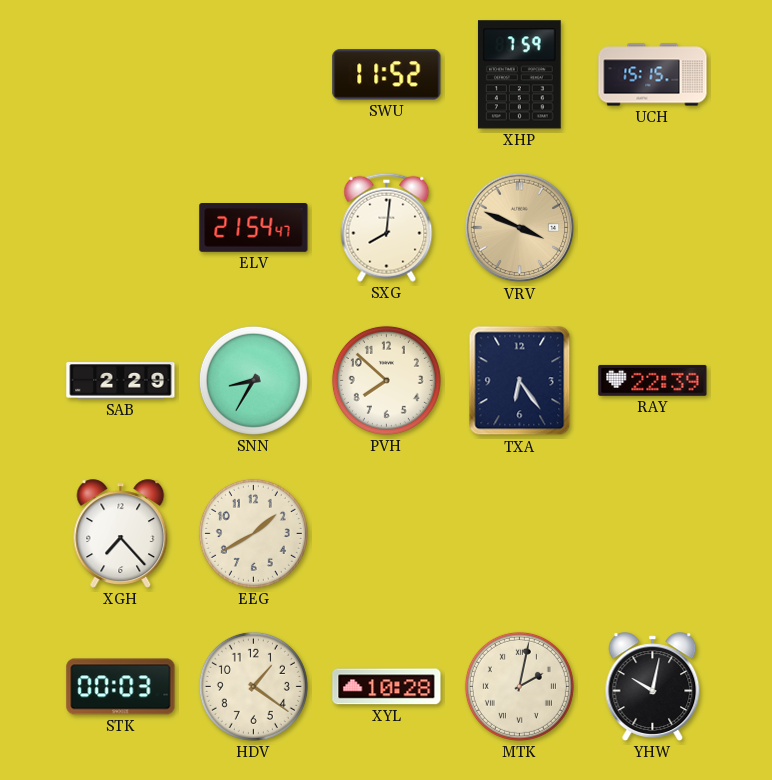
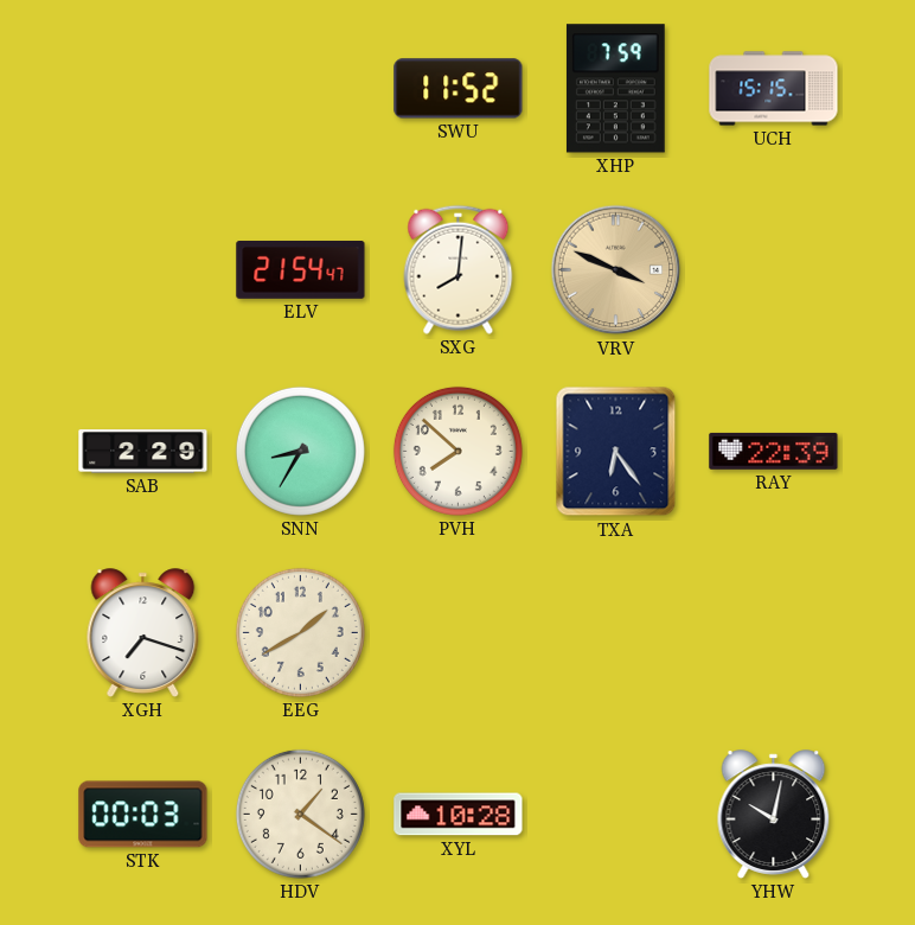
XGH: 7:23 -> 7:18 (143, 633)
MTK: 2:02 -> none (519, 686)
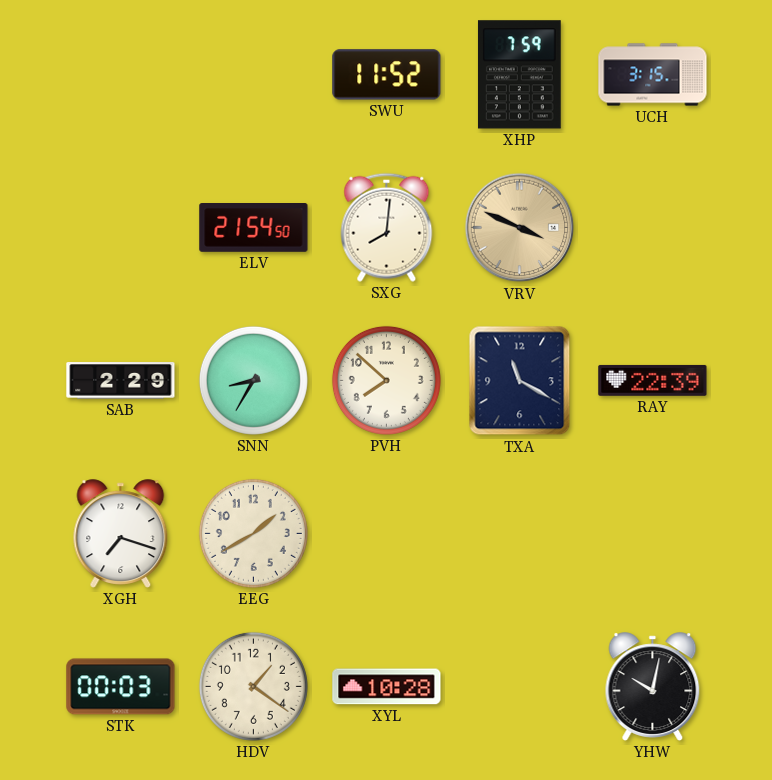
UCH: 15:15 -> 3:15 (653, 75)
ELV: 21:54:47 -> 21:54:50 (254, 228)
TXA: 6:24 -> 11:20 (520, 381)
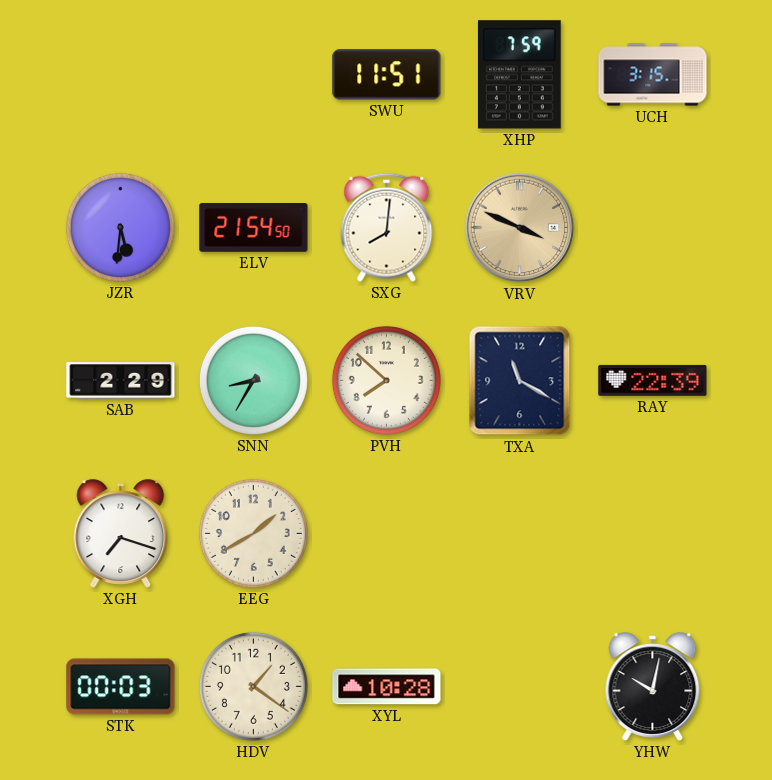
SWU: 11:52 -> 11:51 (387, 75)
JZR: none -> 5:31 (120, 227)
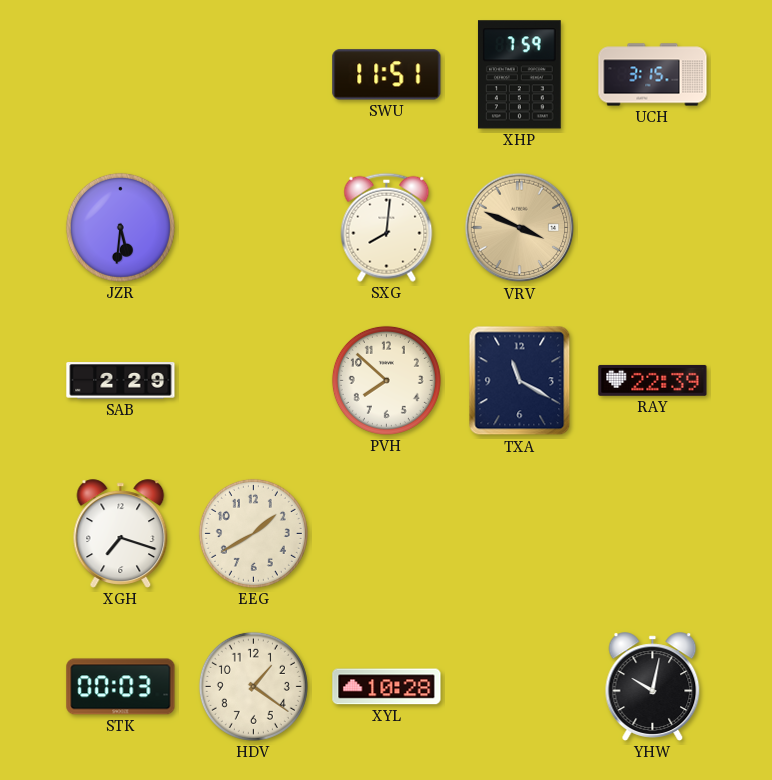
ELV: 21:54 -> none (254, 228)
SNN: 8:35 -> none (253, 380)
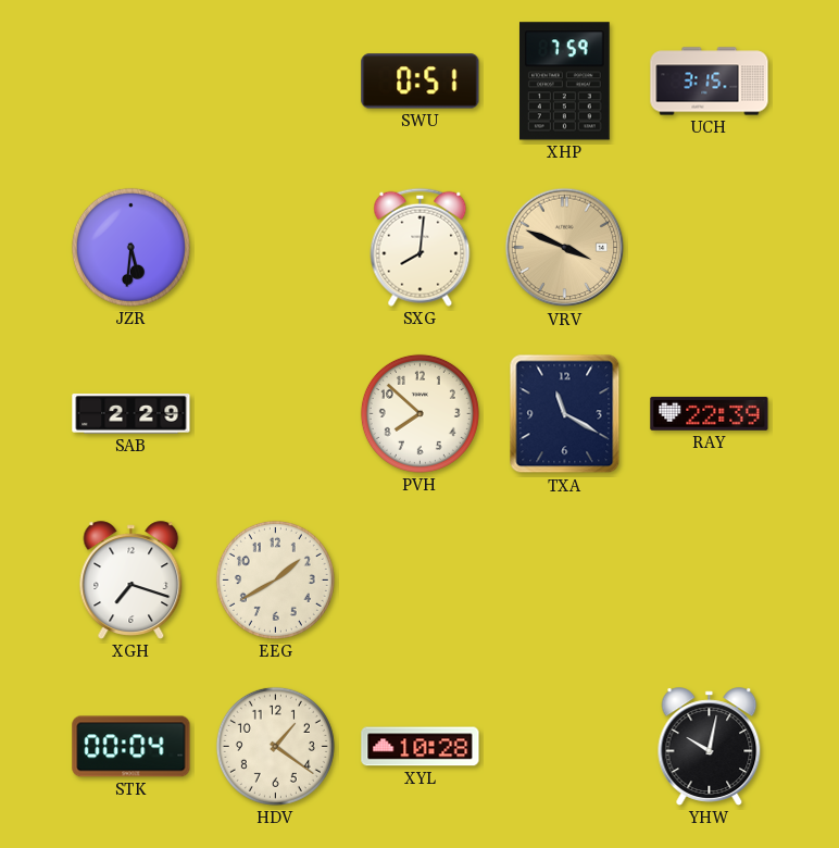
SWU: 11:51 -> 0:51 (421, 82)
STK: 00:03 -> 00:04 (132, 747)
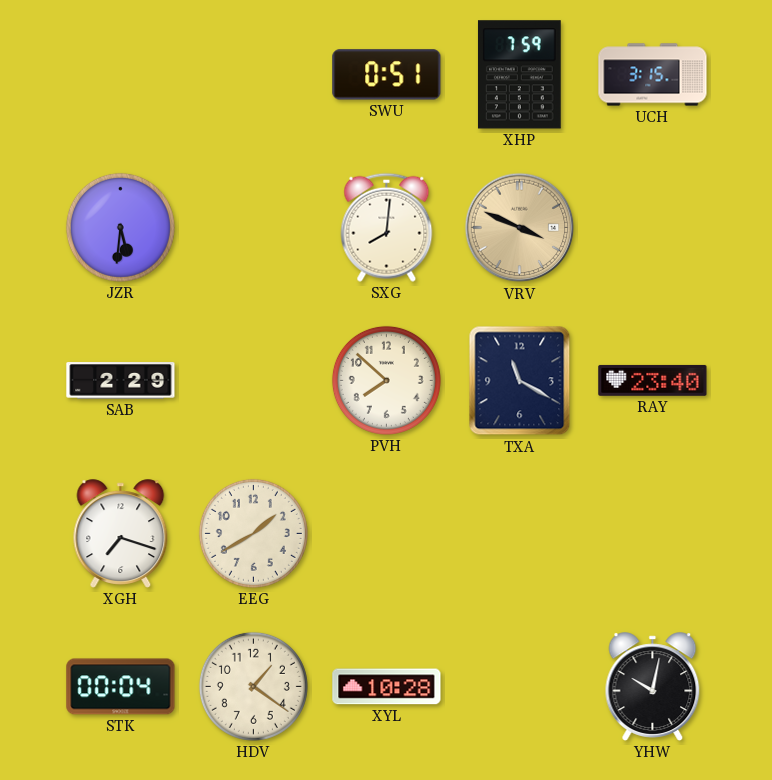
RAY: 22:39 -> 23:40 (653, 380)
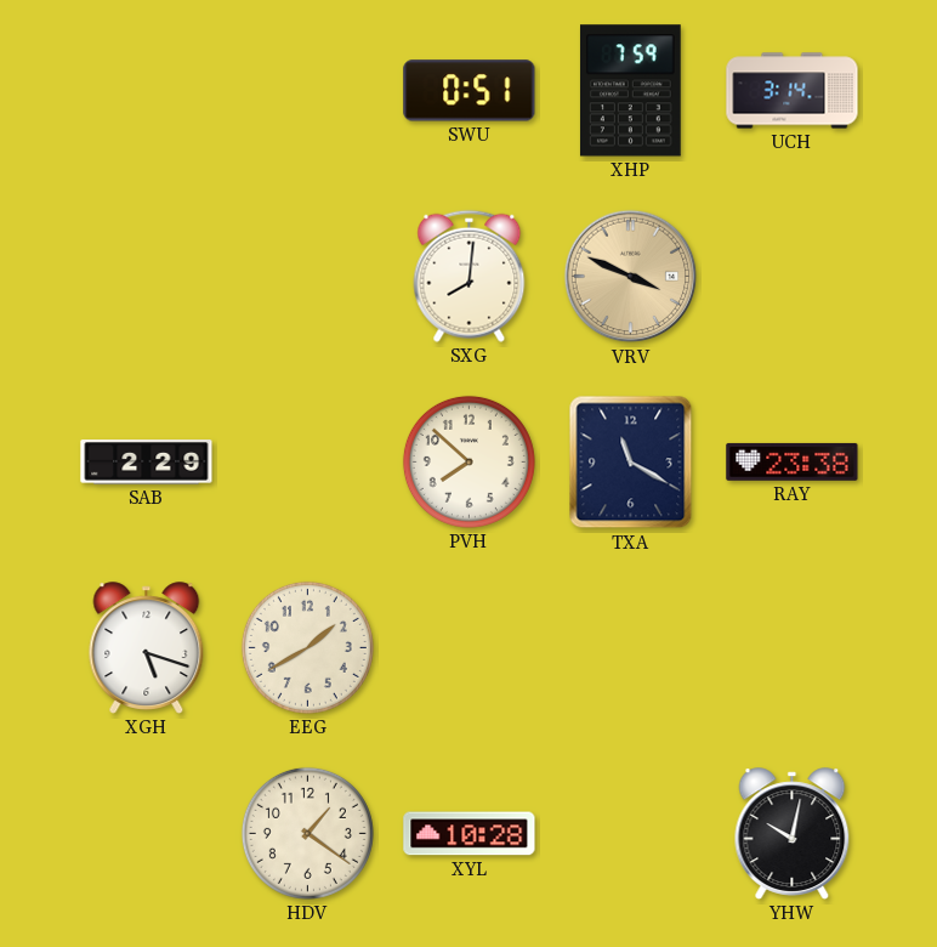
UCH: 3:15 -> 3:14 (793, 91)
JZR: 5:31 -> none (120, 227)
RAY: 23:40 -> 23:38 (793, 461)
XGH: 7:18 -> 5:18 (147, 648)
STK: 00:04 -> none (121, 687)
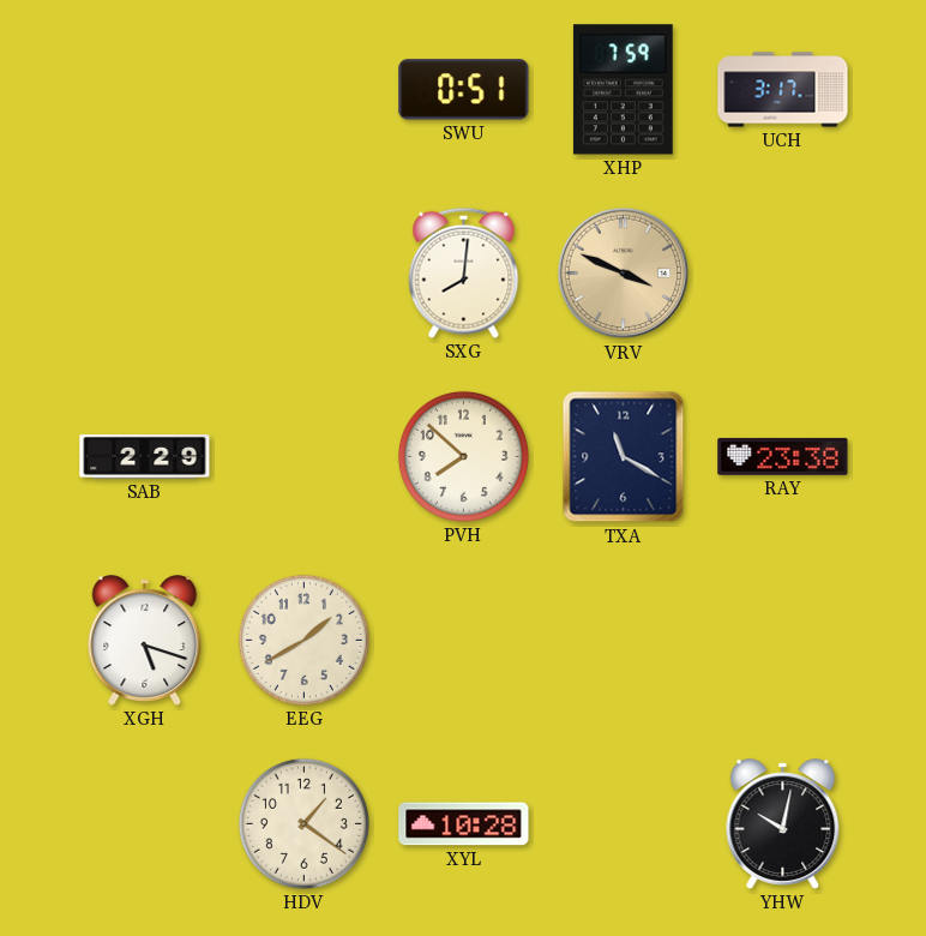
UCH: 3:14 -> 3:17 (783, 90)
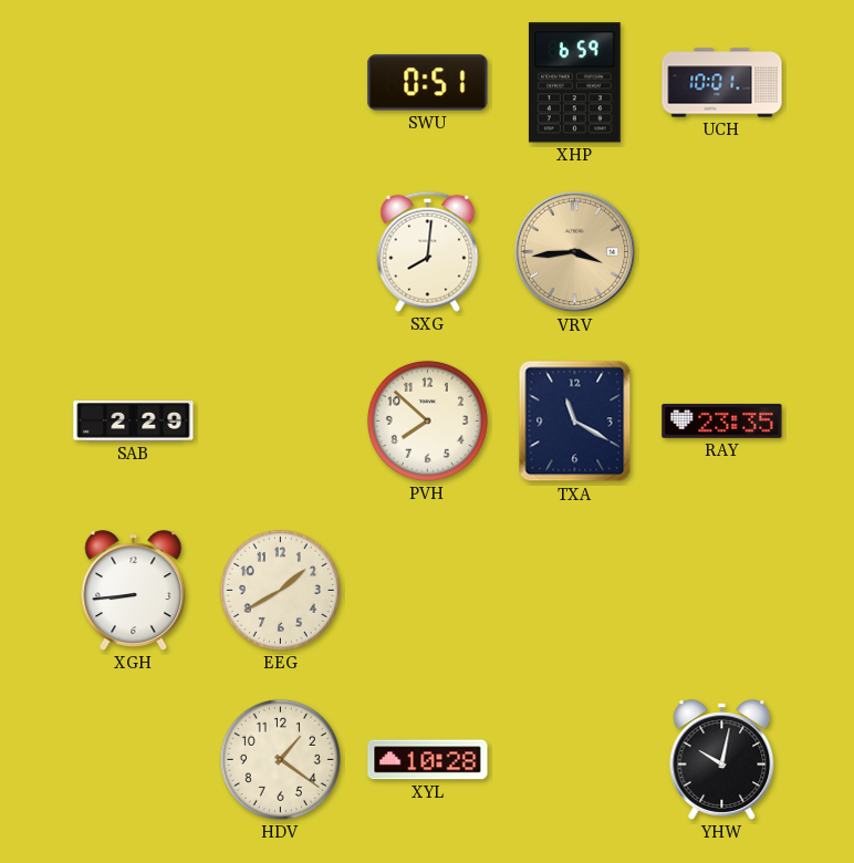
XHP: 7:59 -> 6:59 (574, 83)
UCH: 3:17 -> 10:01 (722, 83)
VRV: 3:49 -> 3:44 (575, 252)
RAY: 23:38 -> 23:35 (722, 420)
XGH: 5:18 -> 8:44 (134, 591)
